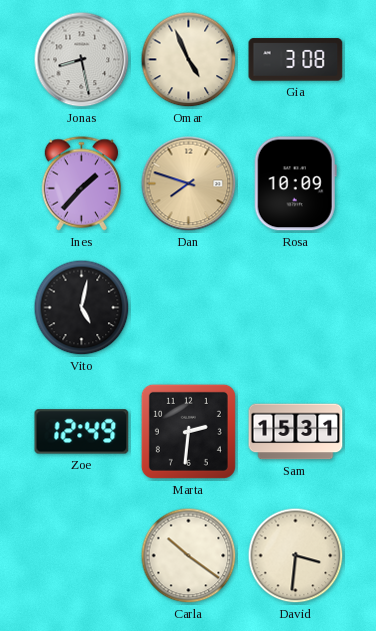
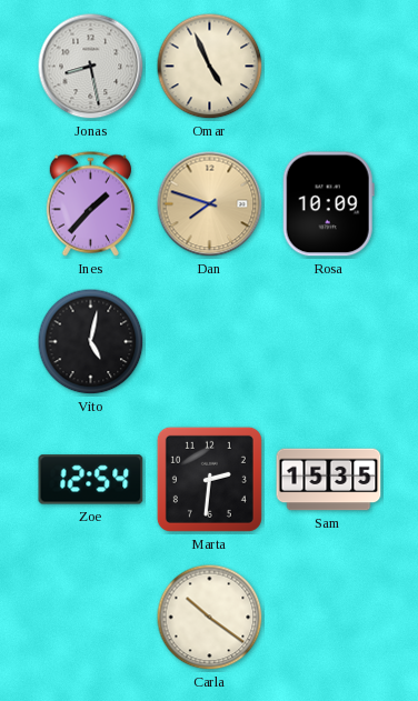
Gia: 3:08 -> none (296, 60)
Zoe: 12:49 -> 12:54 (91, 480)
Sam: 15:31 -> 15:35 (329, 480)
David: 3:31 -> none (296, 556)
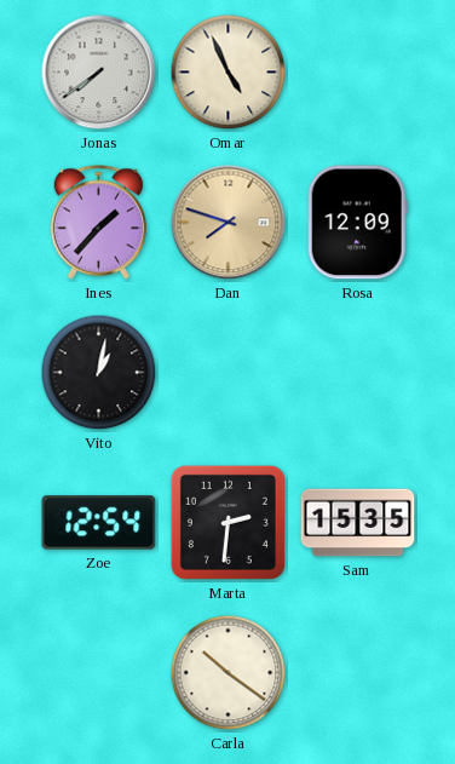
Jonas: 8:28 -> 7:39 (99, 73)
Rosa: 10:09 -> 12:09 (357, 223)
Vito: 5:02 -> 1:02 (99, 373)
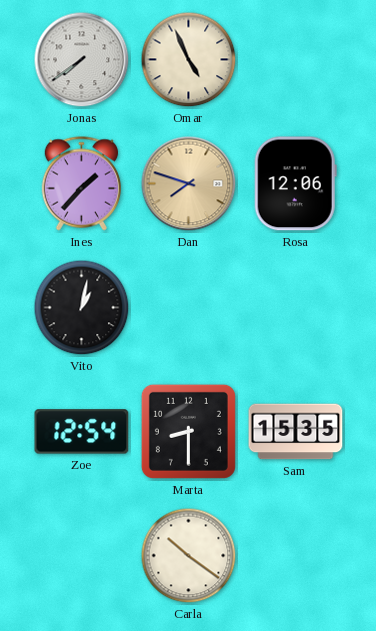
Rosa: 12:09 -> 12:06 (295, 184)
Marta: 2:31 -> 8:30 (188, 431)
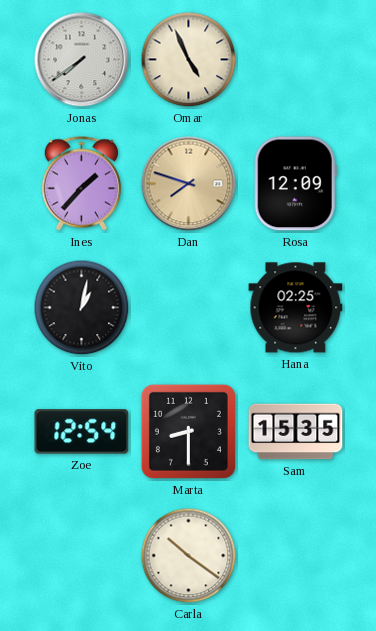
Rosa: 12:06 -> 12:09 (295, 184)
Hana: none -> 02:25 (296, 308)
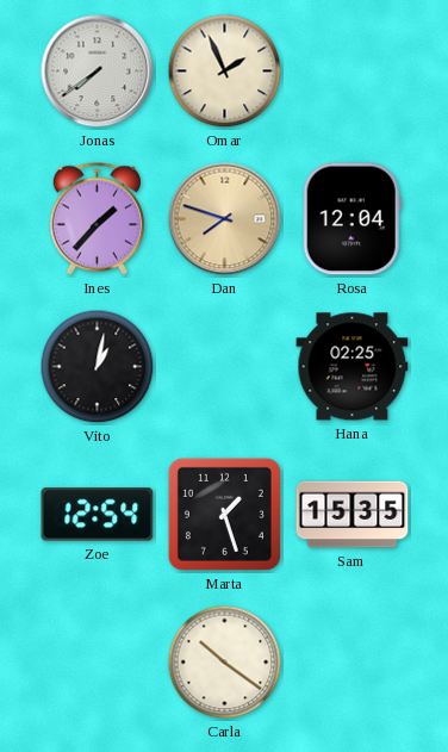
Omar: 4:56 -> 1:56 (225, 72)
Rosa: 12:09 -> 12:04 (351, 219)
Marta: 8:30 -> 1:27 (224, 514)
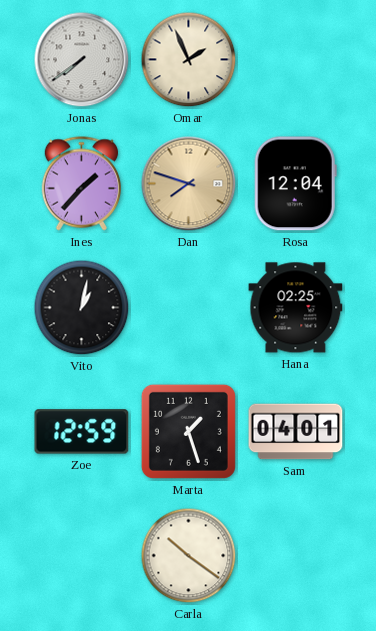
Zoe: 12:54 -> 12:59 (82, 432)
Sam: 15:35 -> 04:01 (296, 432)
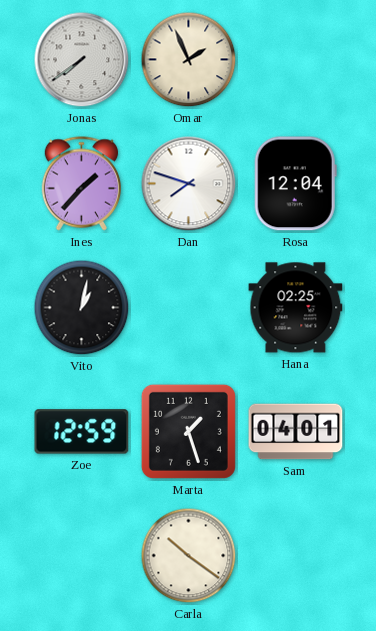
Dan dial: champagne -> white (189, 184)
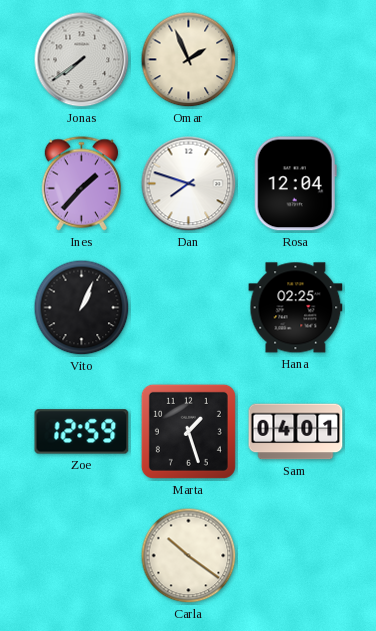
Vito: 1:02 -> 1:04 (82, 308)
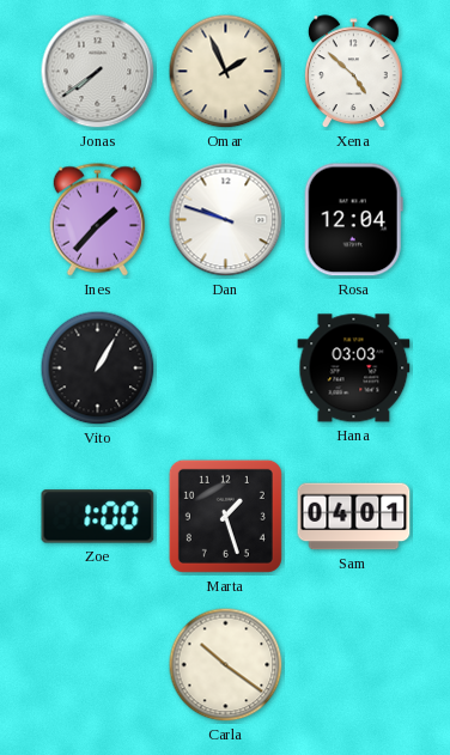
Xena: none -> 4:52 (353, 72)
Dan: 7:48 -> 9:48 (226, 220)
Vito: 1:04 -> 1:05 (98, 369)
Hana: 02:25 -> 03:03 (354, 369)
Zoe: 12:59 -> 1:00 (98, 517)
